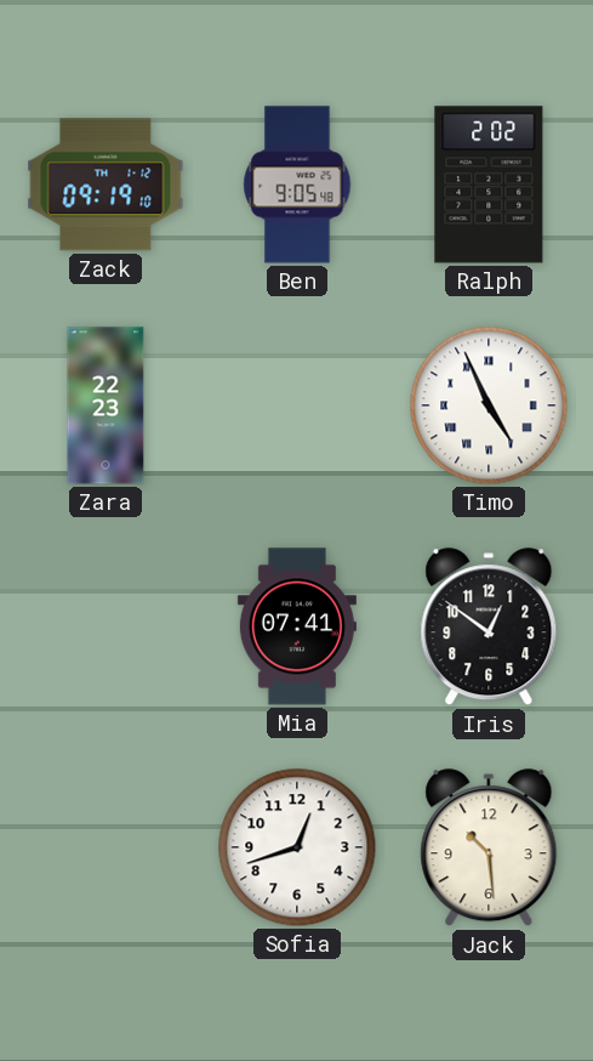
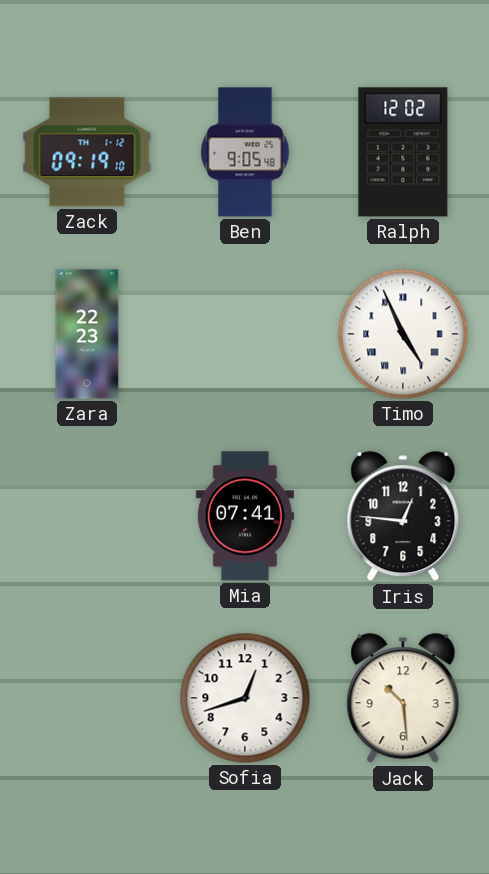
Ralph: 2:02 -> 12:02 (403, 152)
Iris: 12:51 -> 12:46 (403, 517)
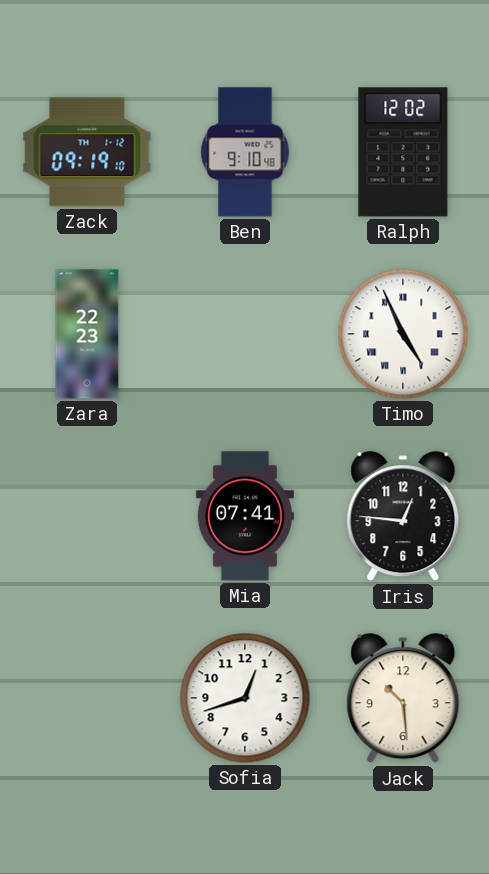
Ben: 9:05 -> 9:10 (245, 152)
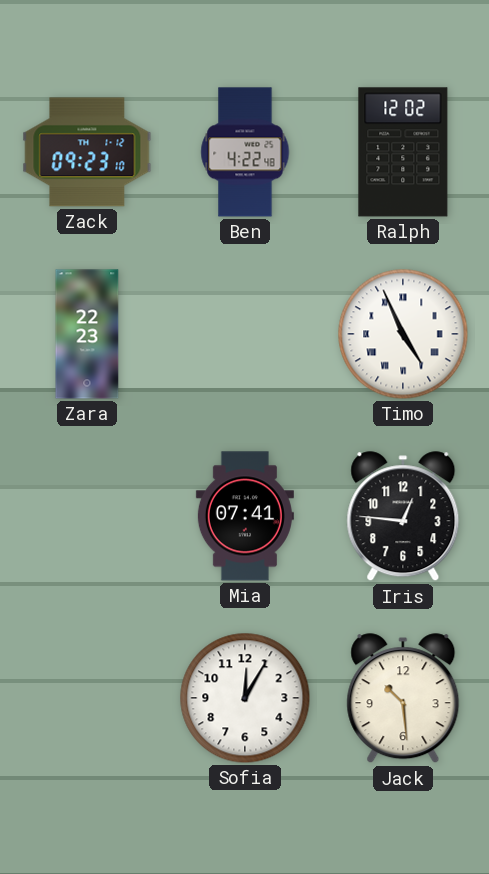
Zack: 09:19 -> 09:23 (87, 152)
Ben: 9:10 -> 4:22 (245, 152)
Sofia: 12:42 -> 12:05 (245, 698)
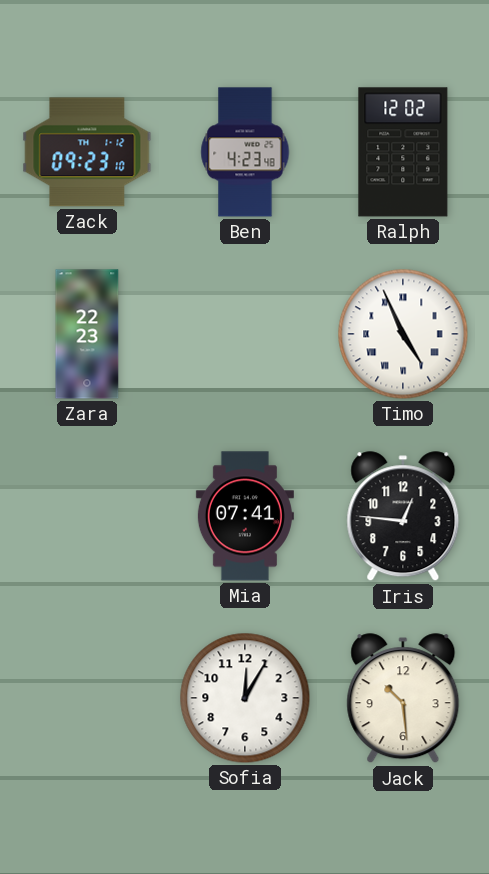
Ben: 4:22 -> 4:23 (245, 152)
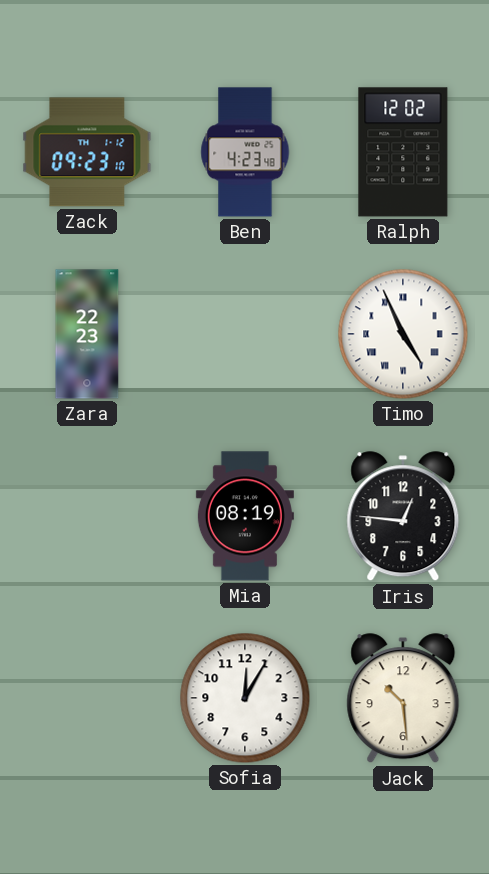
Mia: 07:41 -> 08:19 (245, 516)
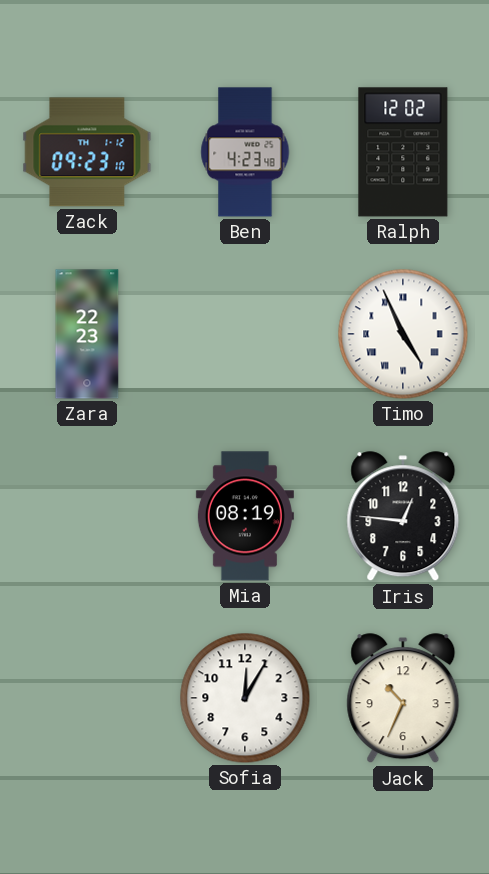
Jack: 10:29 -> 10:34 (403, 699)
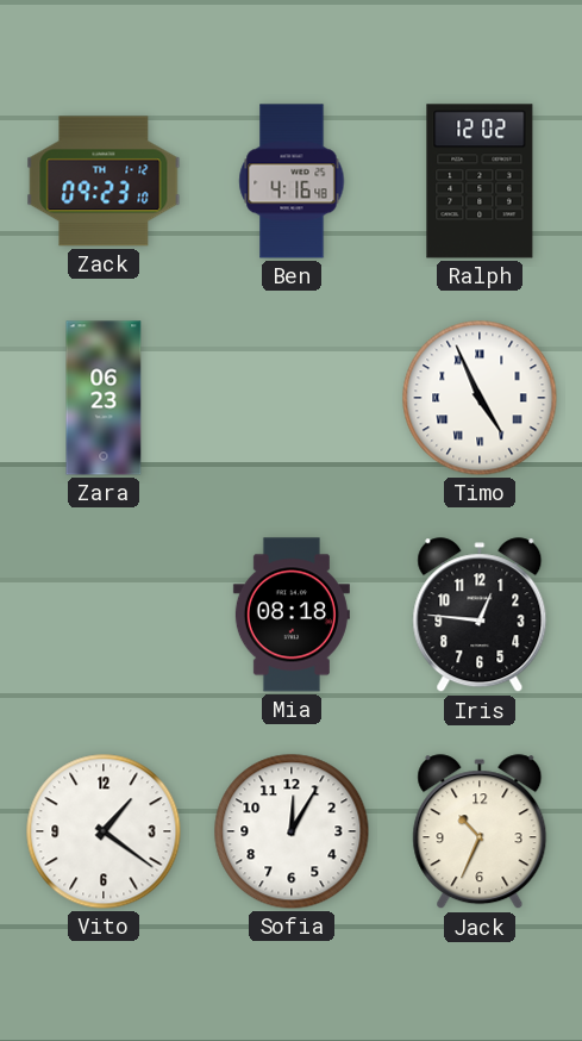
Ben: 4:23 -> 4:16 (292, 181)
Zara: 22:23 -> 06:23 (104, 398)
Mia: 08:19 -> 08:18 (292, 615)
Vito: none -> 1:21 (104, 831)
